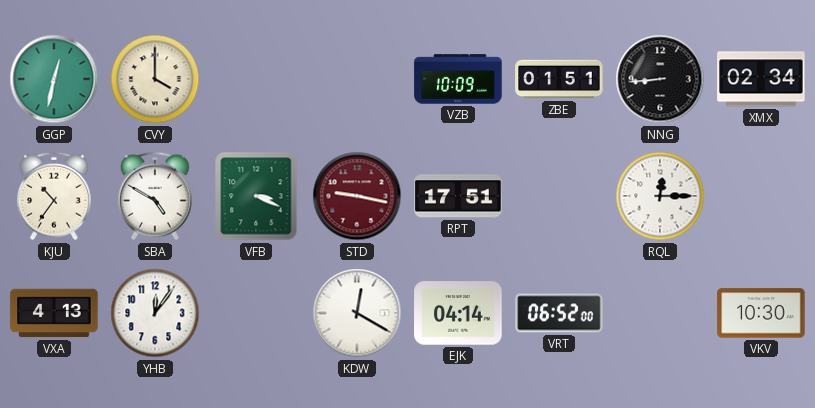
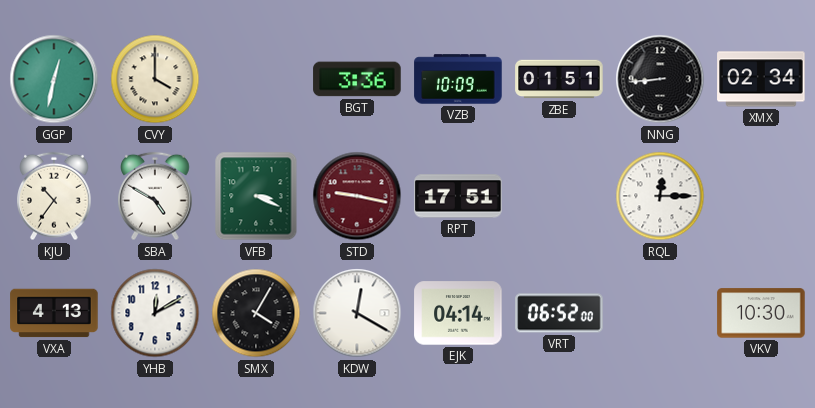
BGT: none -> 3:36 (357, 79)
YHB: 12:06 -> 12:10 (155, 313)
SMX: none -> 4:05 (256, 313)
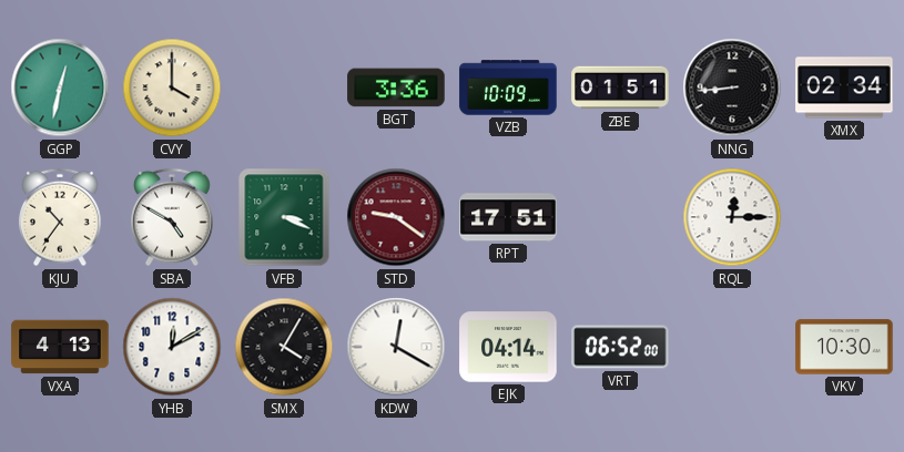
STD: 9:17 -> 9:21 (396, 217)
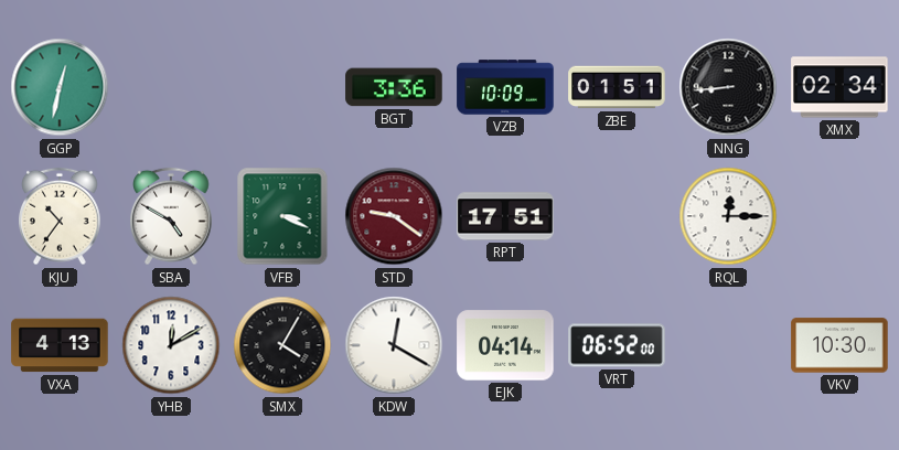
CVY: 4:00 -> none (172, 88)
